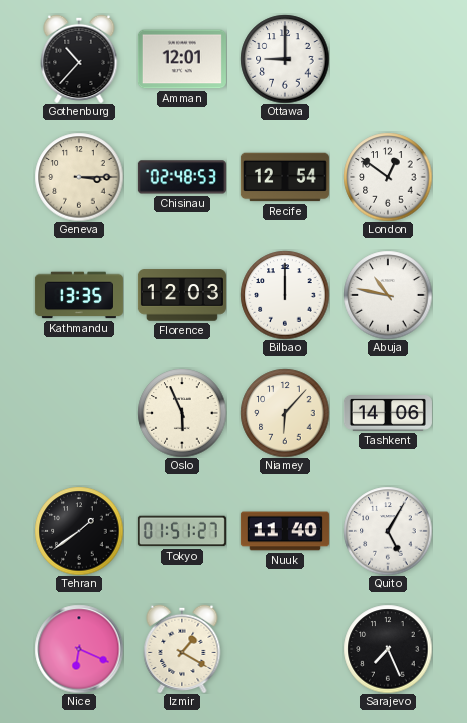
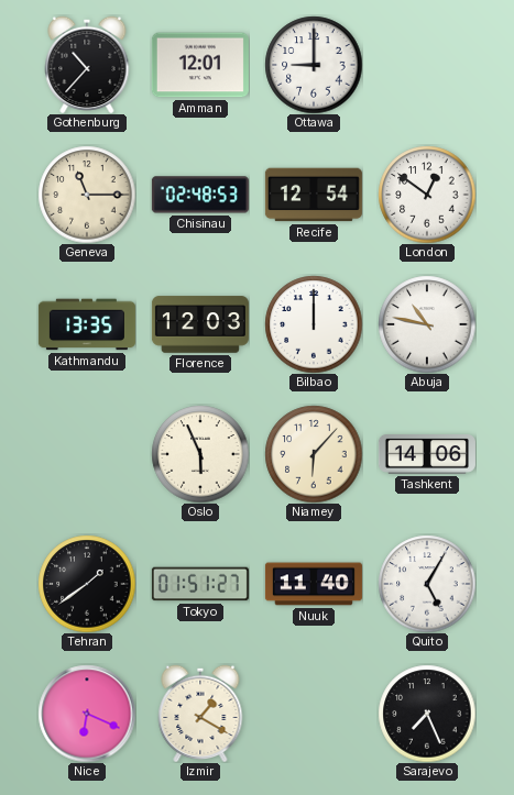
Geneva: 3:15 -> 11:15 (87, 195)
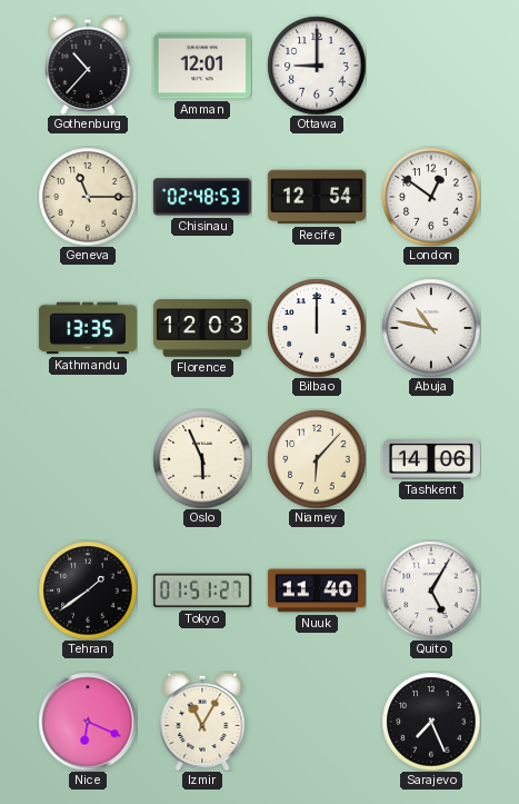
Izmir: 1:20 -> 11:05 (202, 721)
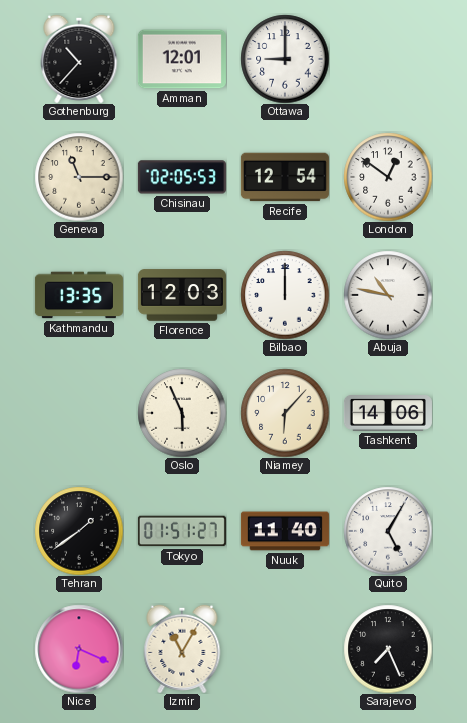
Chisinau: 02:48 -> 02:05 (182, 177)
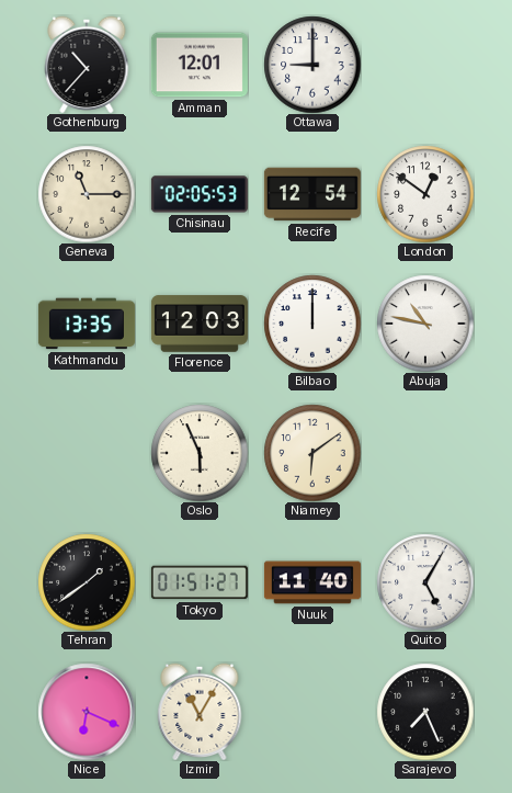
Niamey: 6:07 -> 6:09 (312, 453)
Tashkent: 14:06 -> none (388, 414)
